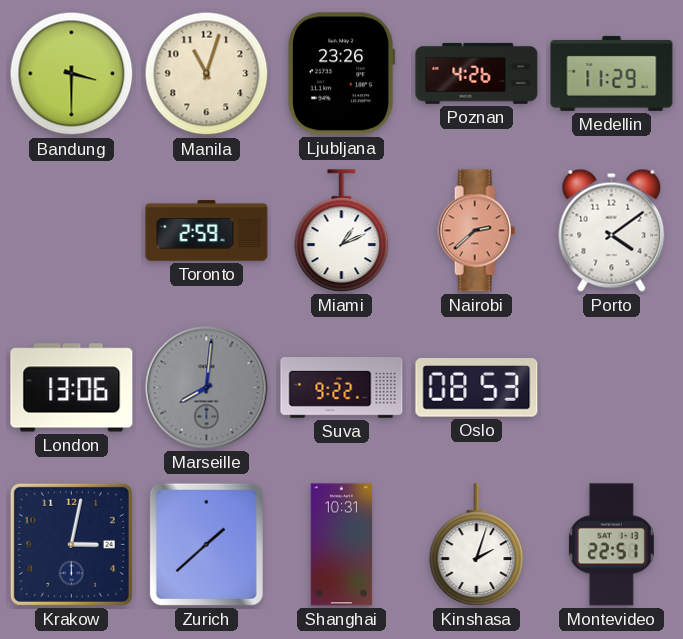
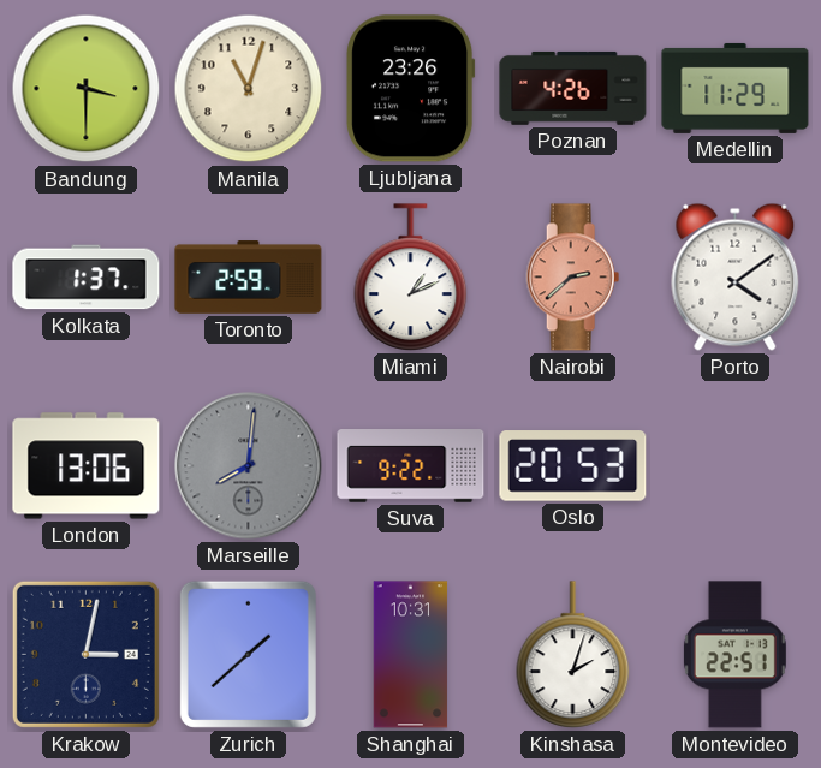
Kolkata: none -> 1:37 (87, 278)
Oslo: 08:53 -> 20:53 (573, 466)
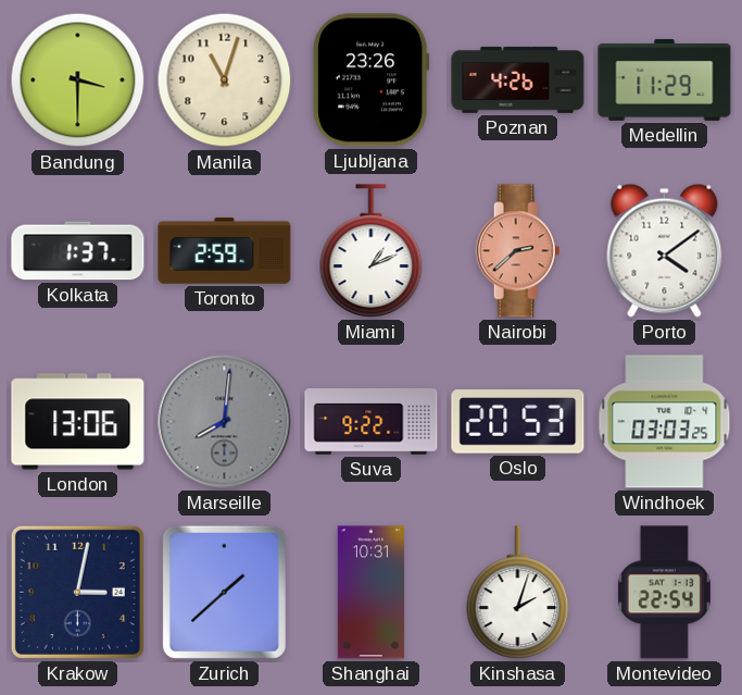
Windhoek: none -> 03:03 (665, 422)
Montevideo: 22:51 -> 22:54 (664, 593)
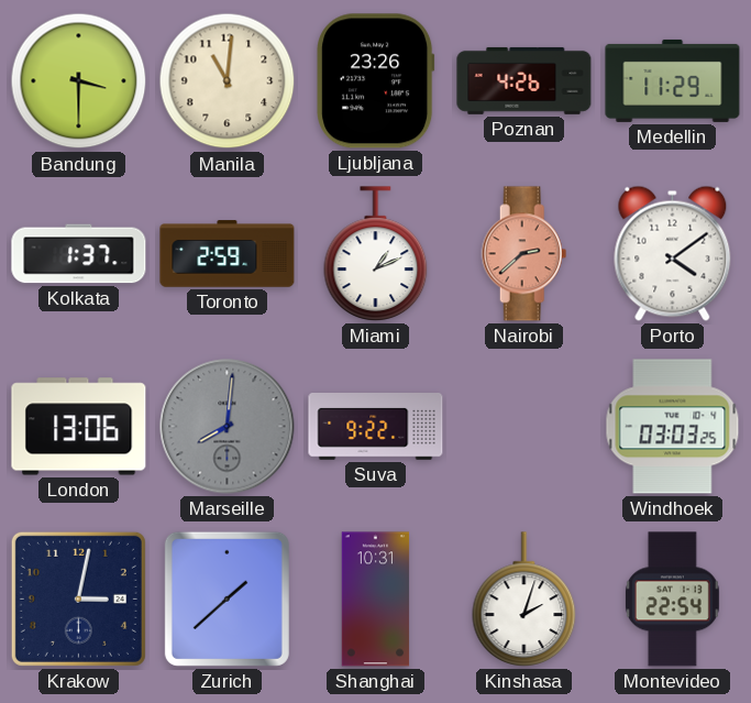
Manila: 11:03 -> 11:01 (228, 81)
Oslo: 20:53 -> none (518, 422)
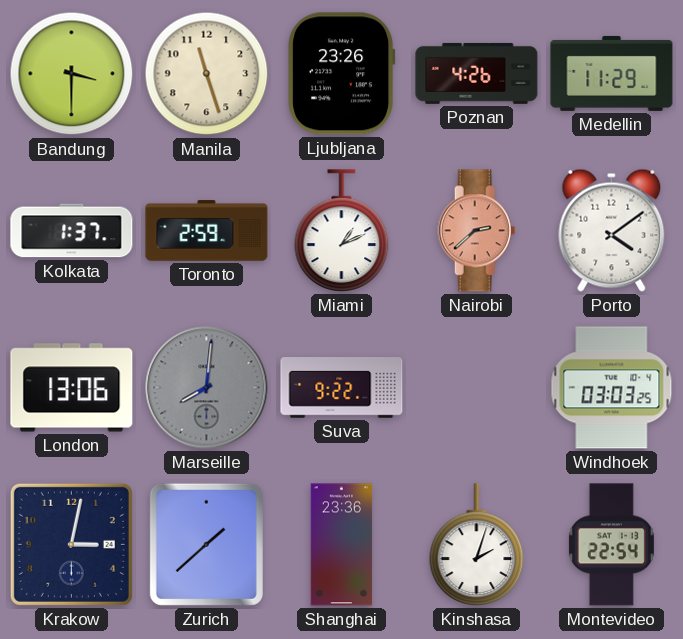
Manila: 11:01 -> 11:27 (207, 74)
Shanghai: 10:31 -> 23:36 (342, 545)
